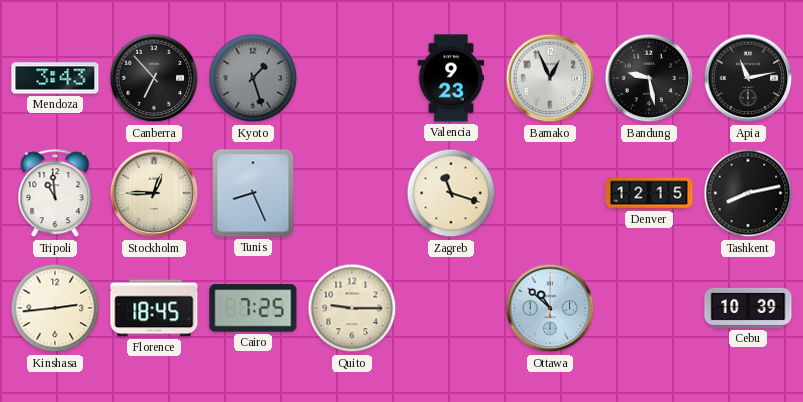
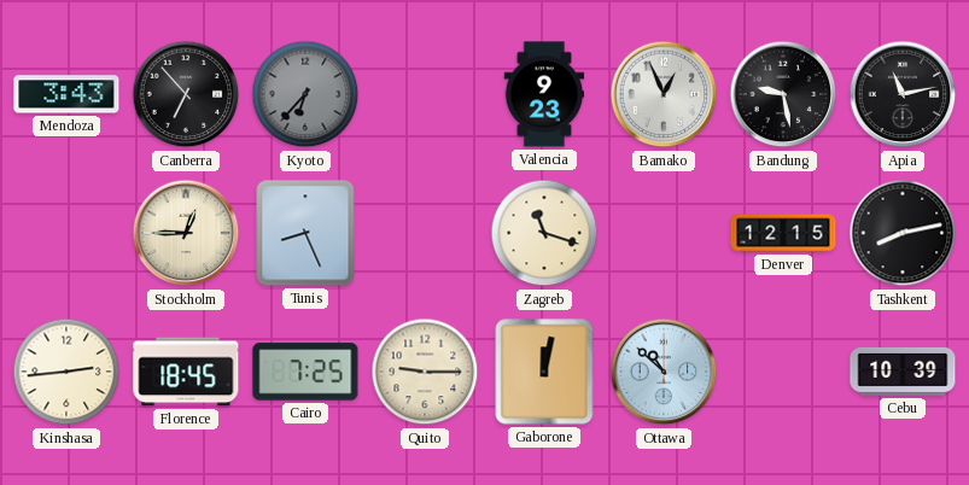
Kyoto: 1:27 -> 6:37 (305, 94)
Tripoli: 10:59 -> none (55, 194)
Gaborone: none -> 12:02 (544, 372)
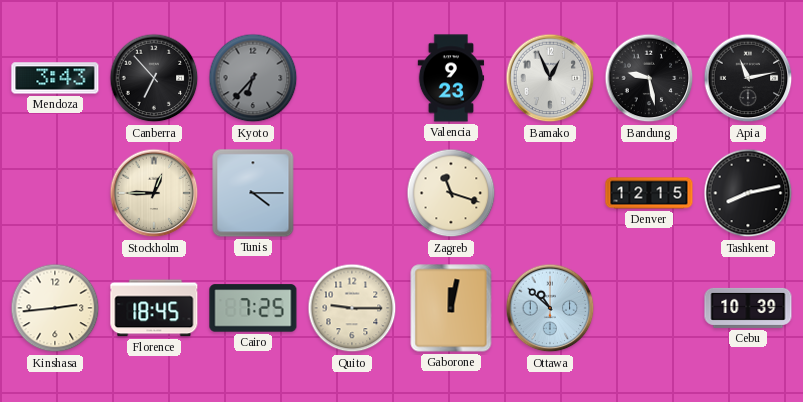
Tunis: 8:26 -> 4:15 (253, 193)
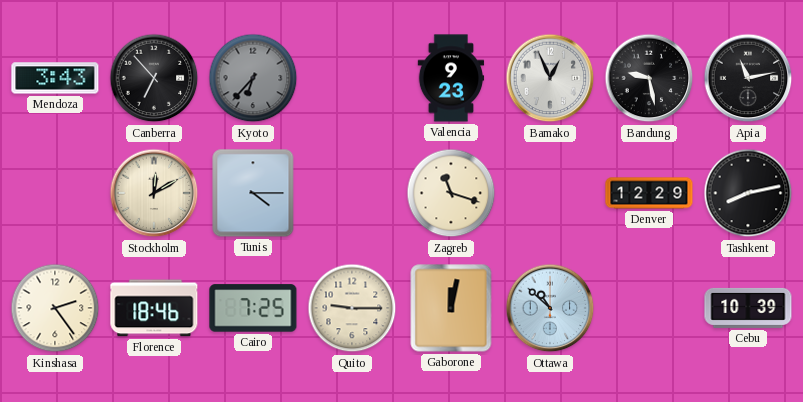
Stockholm: 12:45 -> 12:10 (154, 193)
Denver: 12:15 -> 12:29 (649, 193)
Kinshasa: 2:44 -> 2:24 (55, 308)
Florence: 18:45 -> 18:46 (154, 308)
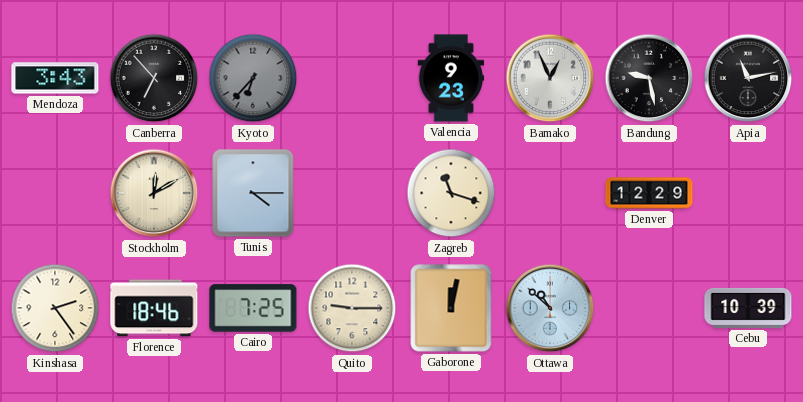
Tashkent: 8:13 -> none (748, 193)
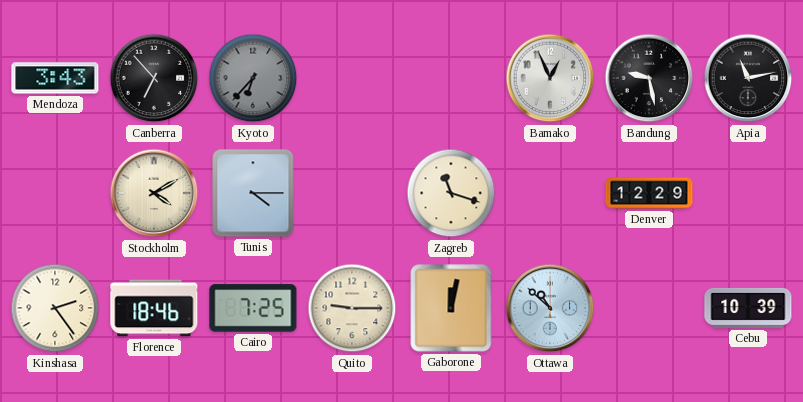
Valencia: 9:23 -> none (451, 78)
Stockholm: 12:10 -> 4:10 (154, 193)
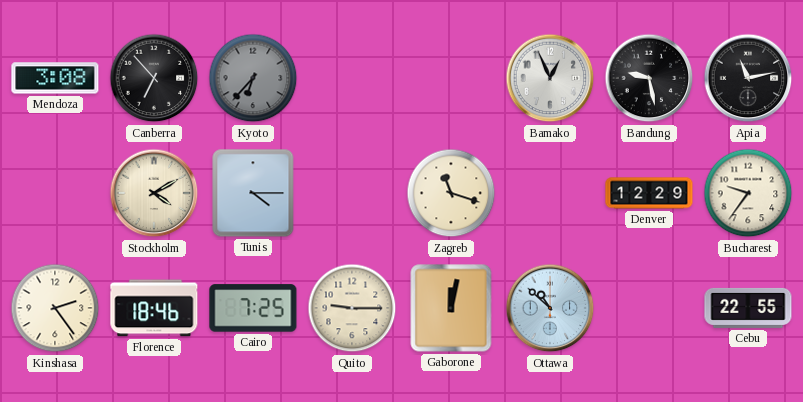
Mendoza: 3:43 -> 3:08 (55, 78)
Bucharest: none -> 9:36 (748, 193)
Cebu: 10:39 -> 22:55 (748, 308)
